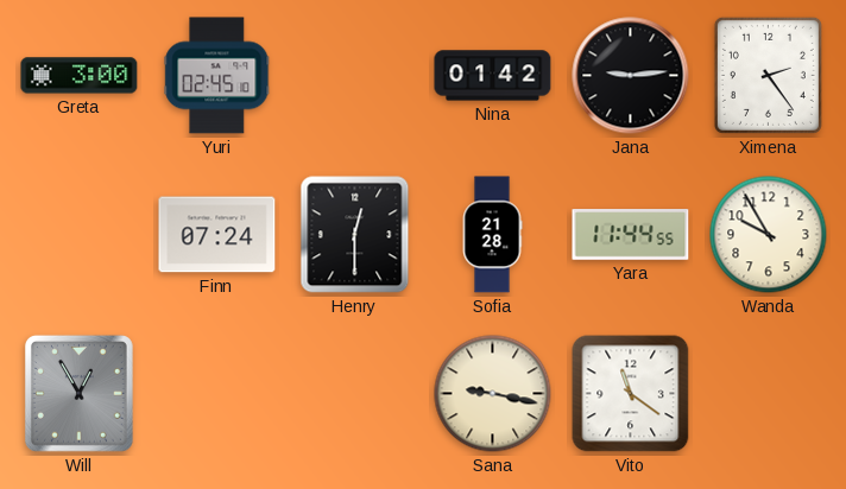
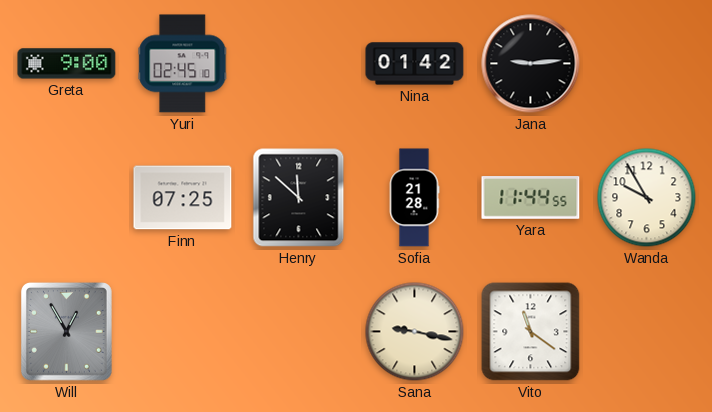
Greta: 3:00 -> 9:00 (67, 64)
Ximena: 2:24 -> none (768, 75)
Finn: 07:24 -> 07:25 (183, 198)
Henry: 12:30 -> 11:52 (299, 198)
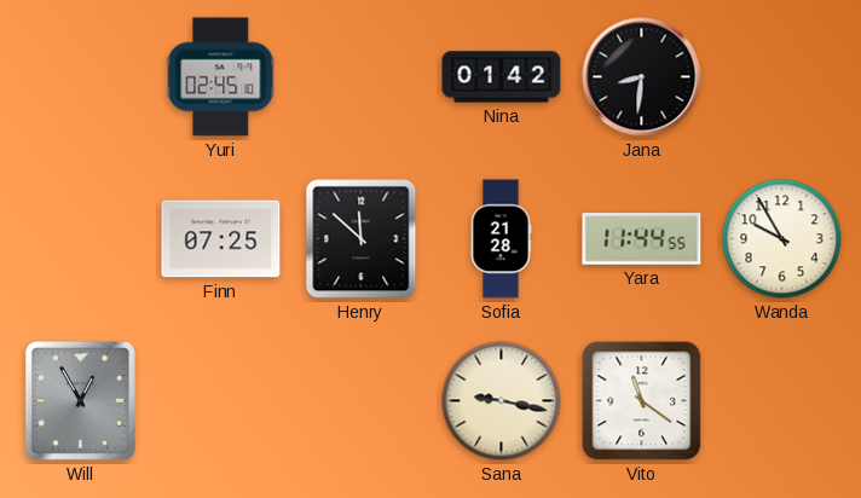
Greta: 9:00 -> none (67, 64)
Jana: 9:14 -> 8:31 (642, 77)
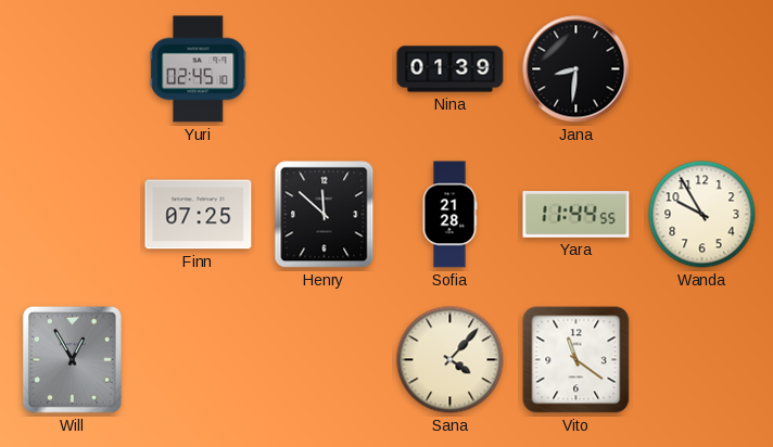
Nina: 01:42 -> 01:39 (451, 69)
Sana: 9:17 -> 4:07 (451, 360)
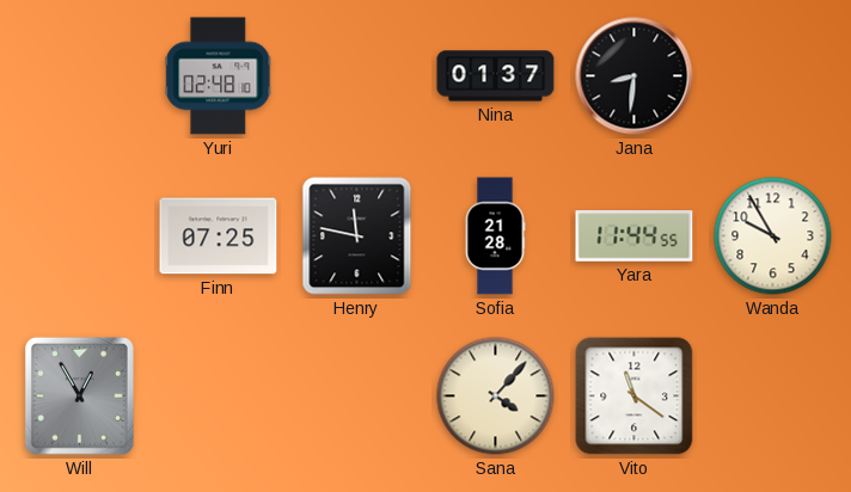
Yuri: 02:45 -> 02:48 (219, 76)
Nina: 01:39 -> 01:37 (496, 76)
Henry: 11:52 -> 11:47 (357, 236)
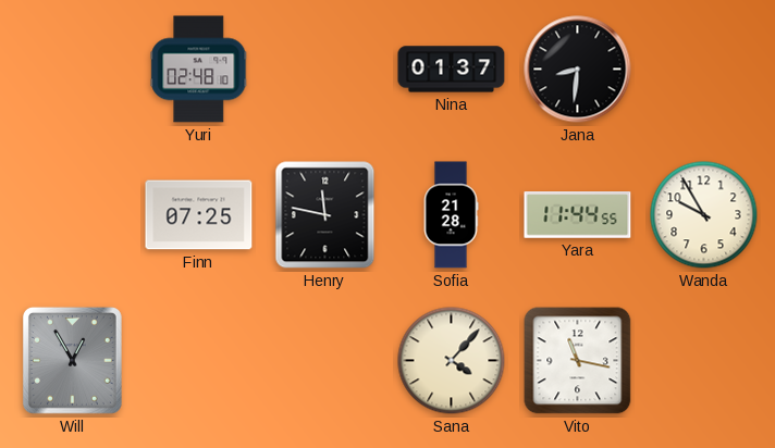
Vito: 11:21 -> 11:17 (578, 361)
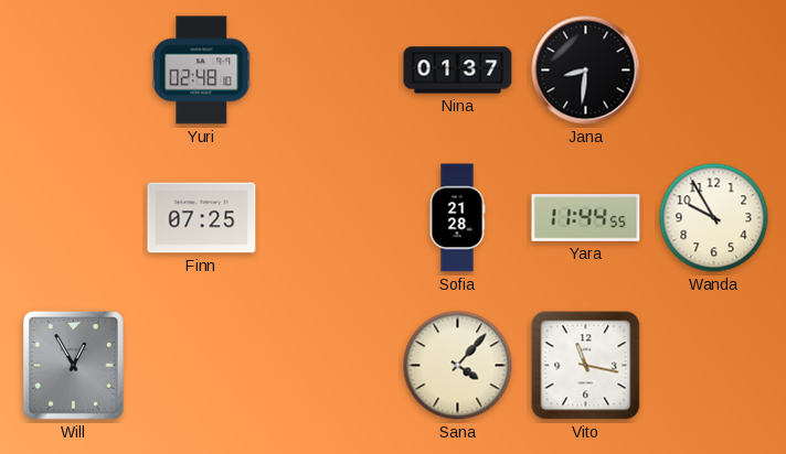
Henry: 11:47 -> none (325, 215)
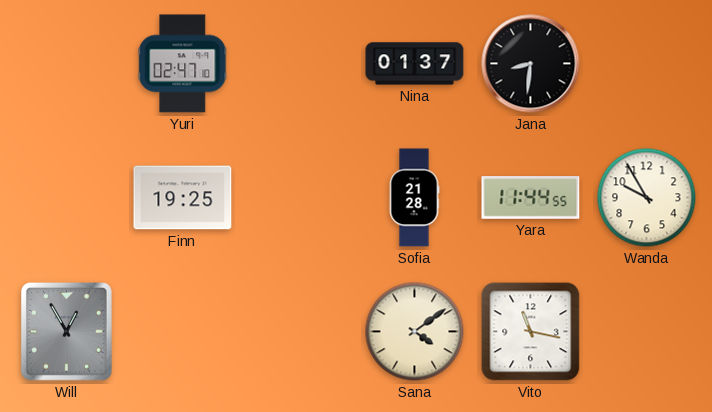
Yuri: 02:48 -> 02:47 (183, 64)
Finn: 07:25 -> 19:25 (183, 198)
Sana: 4:07 -> 4:09 (415, 332)
